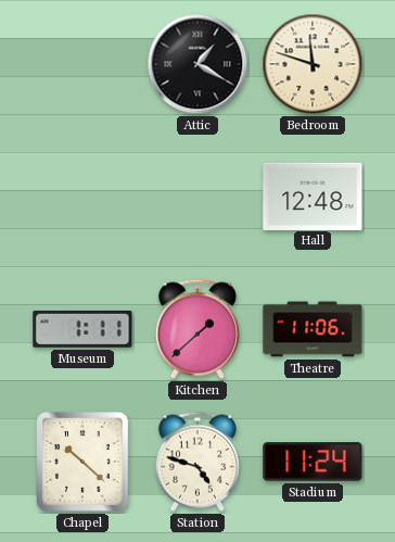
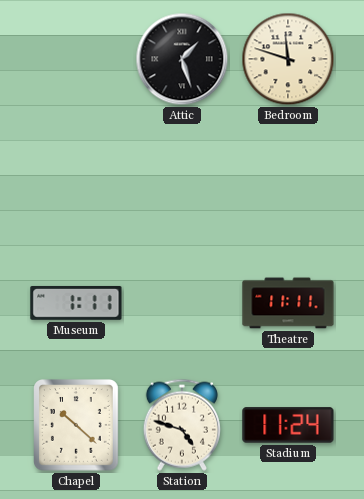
Attic: 1:20 -> 1:27 (182, 59)
Hall: 12:48 -> none (313, 196)
Kitchen: 1:38 -> none (197, 329)
Theatre: 11:06 -> 11:11 (288, 303)
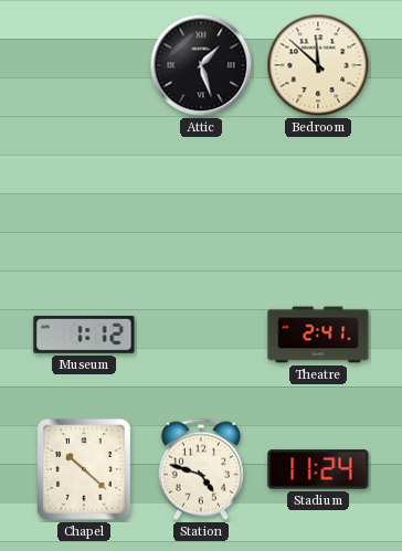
Bedroom: 11:48 -> 11:52 (318, 65)
Museum: 1:11 -> 1:12 (84, 335)
Theatre: 11:11 -> 2:41 (318, 335)
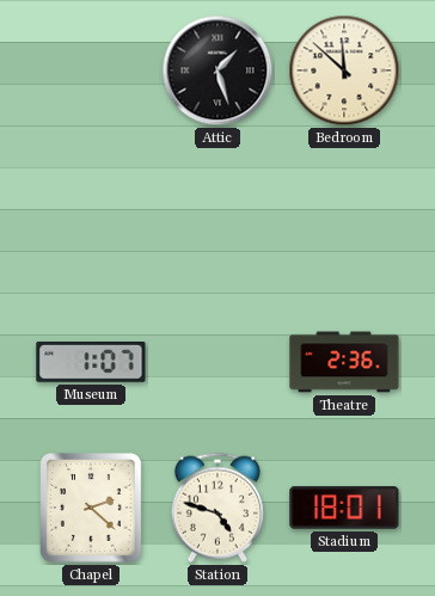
Museum: 1:12 -> 1:07 (91, 362)
Theatre: 2:41 -> 2:36 (344, 362)
Chapel: 10:22 -> 2:22 (92, 509)
Stadium: 11:24 -> 18:01 (344, 508)
